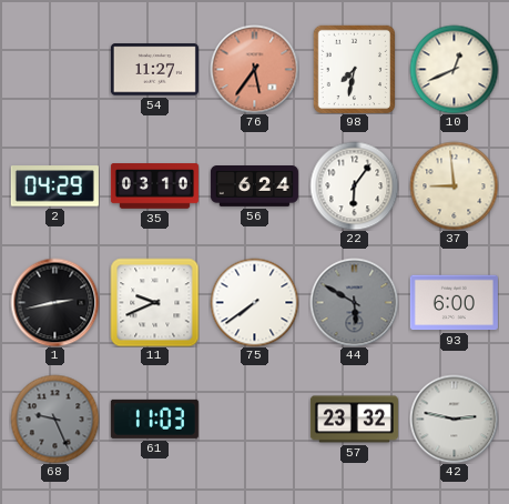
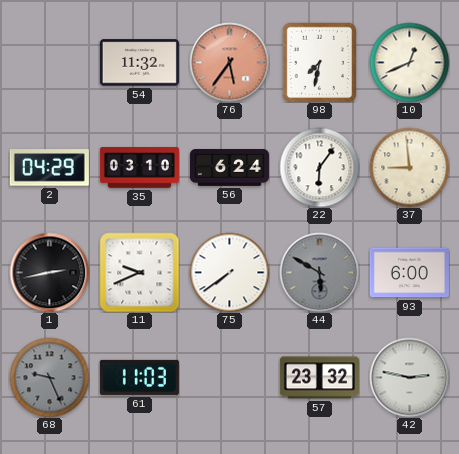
54: 11:27 -> 11:32 (139, 63)
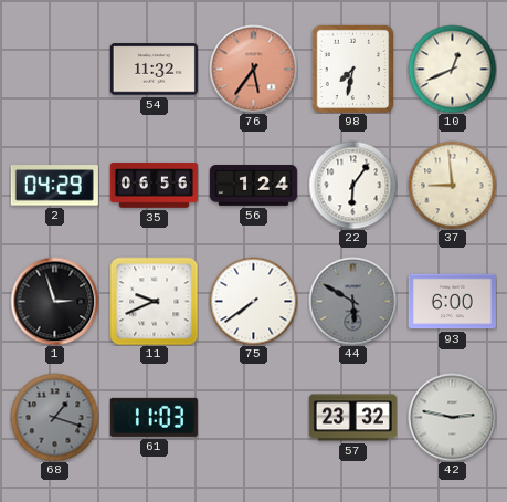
35: 03:10 -> 06:56 (154, 186)
56: 6:24 -> 1:24 (253, 186)
1: 2:43 -> 2:57 (54, 301)
68: 9:26 -> 1:18 (54, 417)
